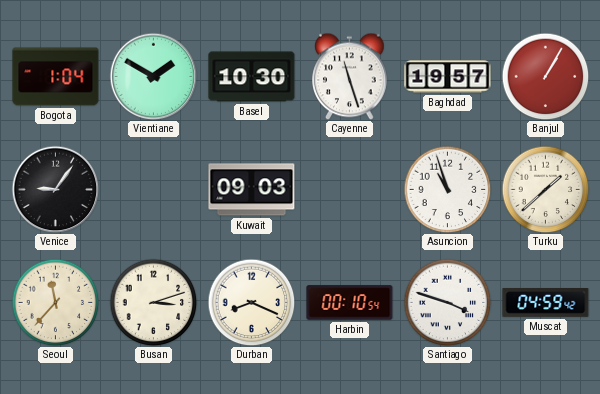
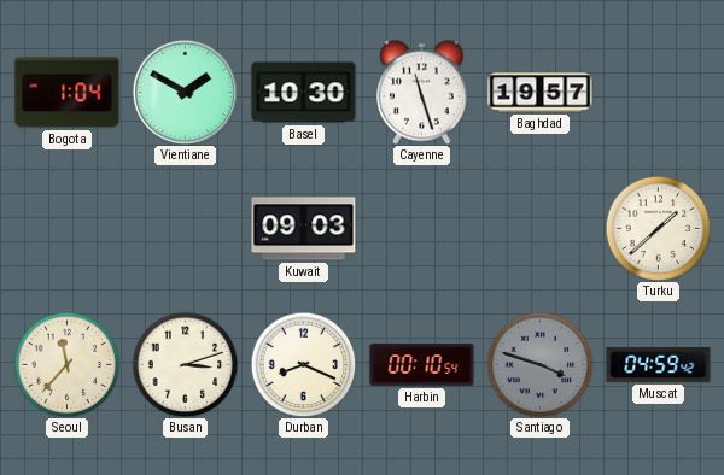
Banjul: 1:05 -> none (545, 76)
Venice: 9:06 -> none (55, 189)
Asuncion: 10:57 -> none (447, 189)
Santiago dial: white -> grey (539, 364)
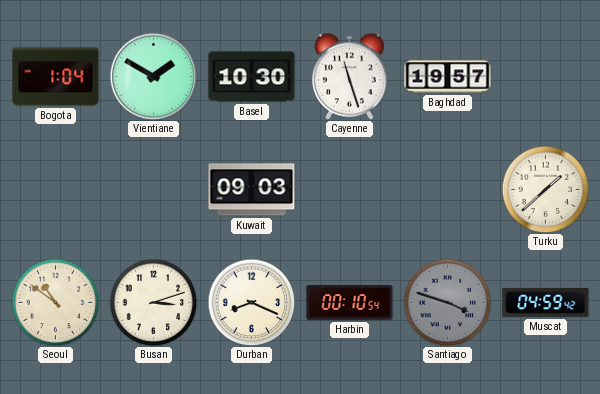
Seoul: 11:37 -> 10:51 (55, 302)
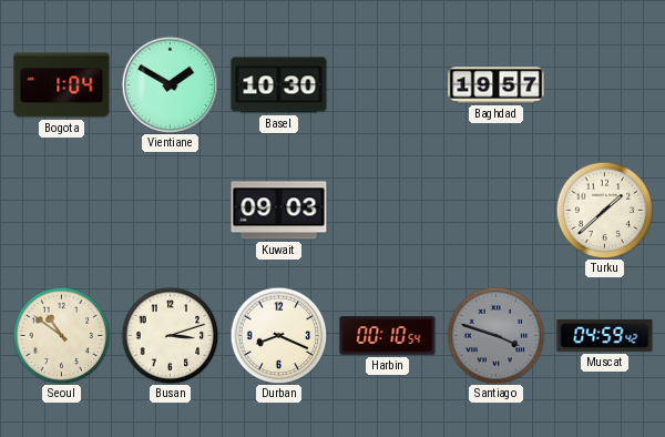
Cayenne: 11:27 -> none (350, 76)
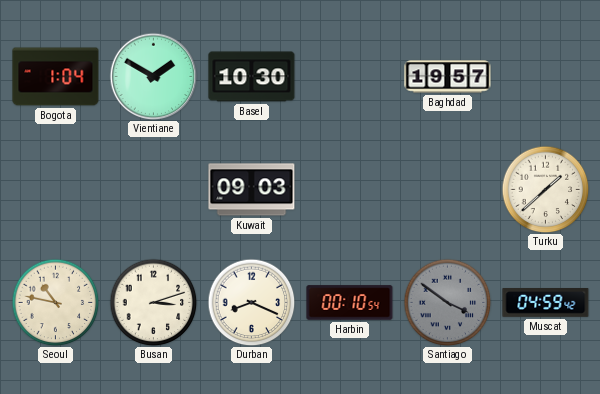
Seoul: 10:51 -> 10:47 (55, 302)
Santiago: 3:48 -> 3:51 (447, 302)
